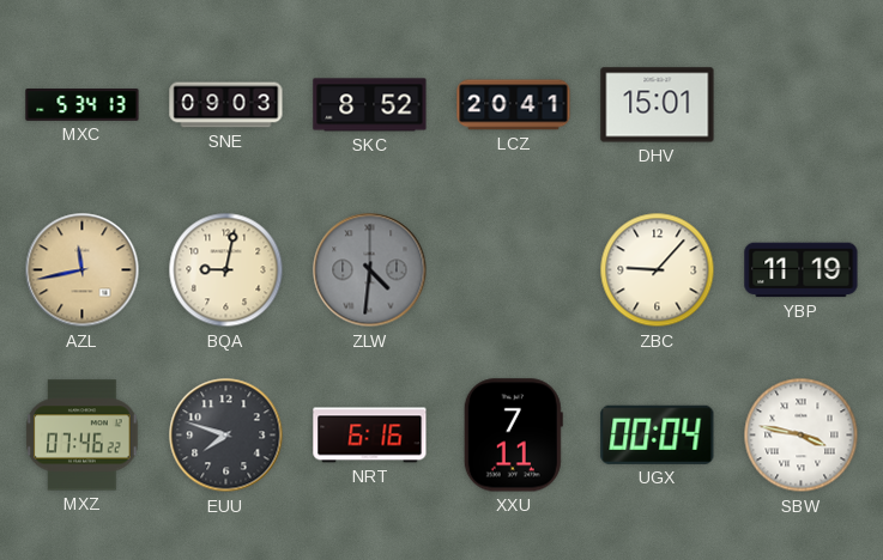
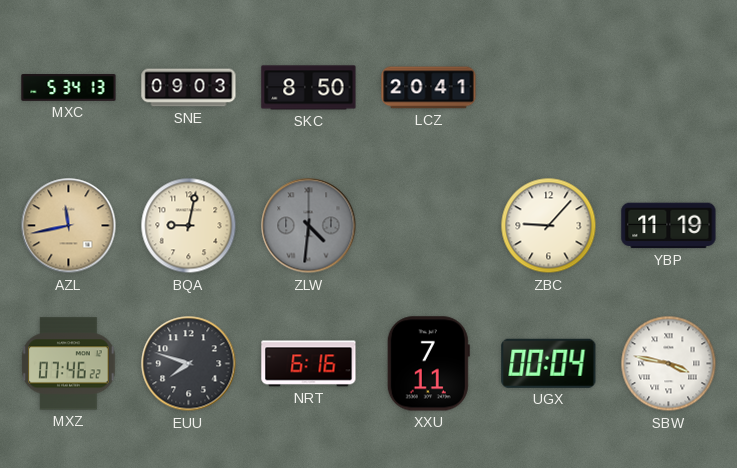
SKC: 8:52 -> 8:50 (309, 88)
DHV: 15:01 -> none (658, 105)
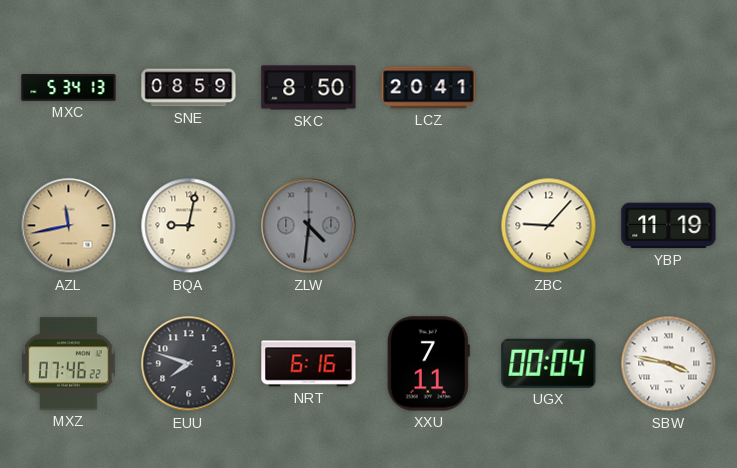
SNE: 09:03 -> 08:59 (189, 88)
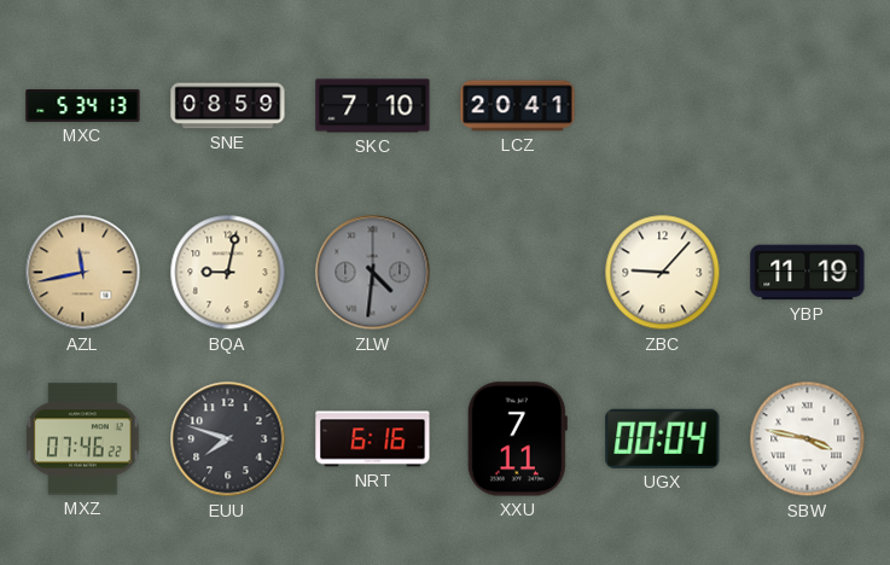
SKC: 8:50 -> 7:10 (373, 106)
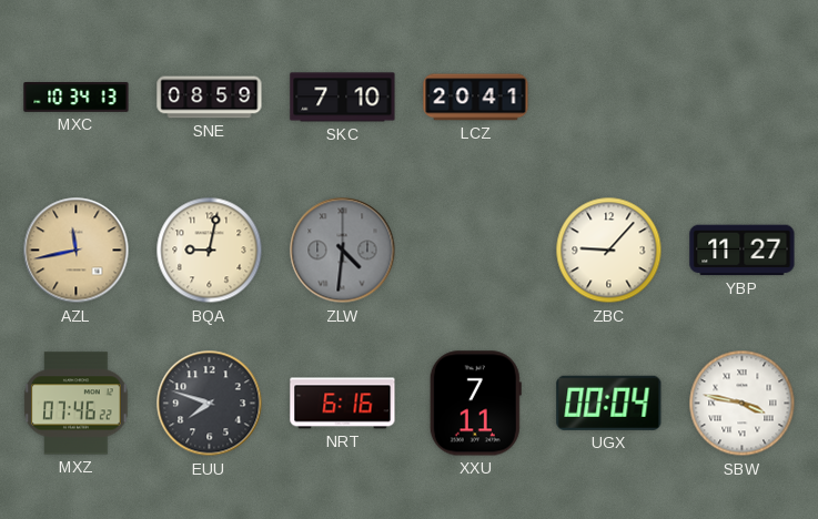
MXC: 5:34 -> 10:34 (77, 98)
YBP: 11:19 -> 11:27 (743, 251)
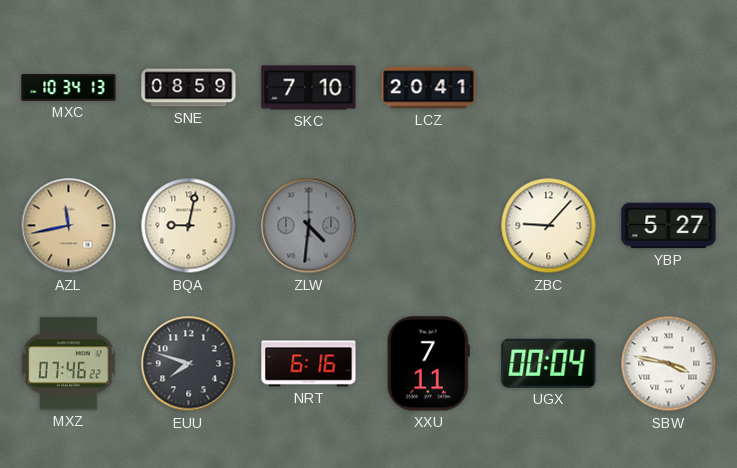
YBP: 11:27 -> 5:27 (669, 226)
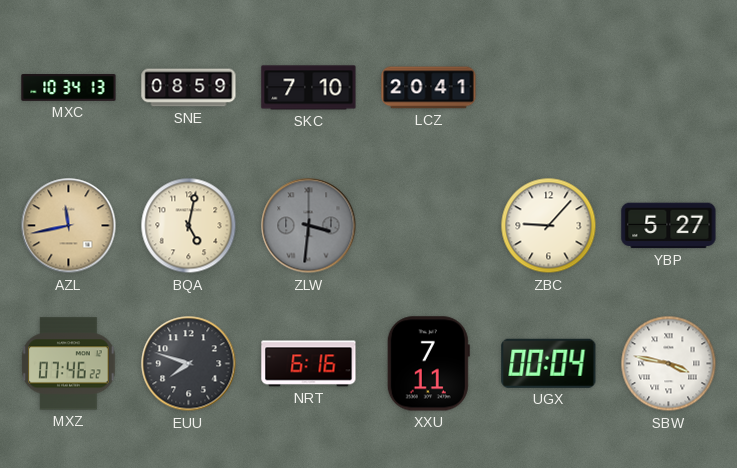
BQA: 9:02 -> 5:02 (189, 226)
ZLW: 4:31 -> 3:31 (309, 226)
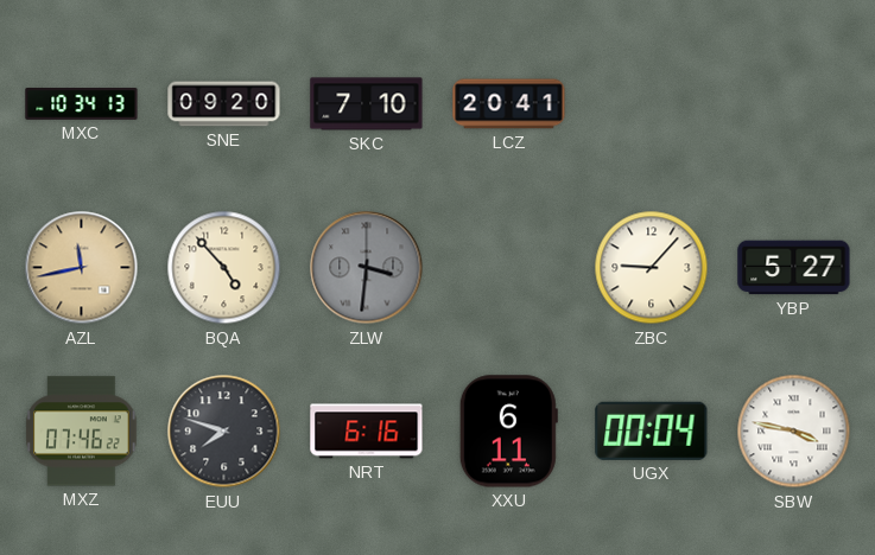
SNE: 08:59 -> 09:20 (224, 104)
BQA: 5:02 -> 4:53 (224, 268)
XXU: 7:11 -> 6:11 (508, 432)
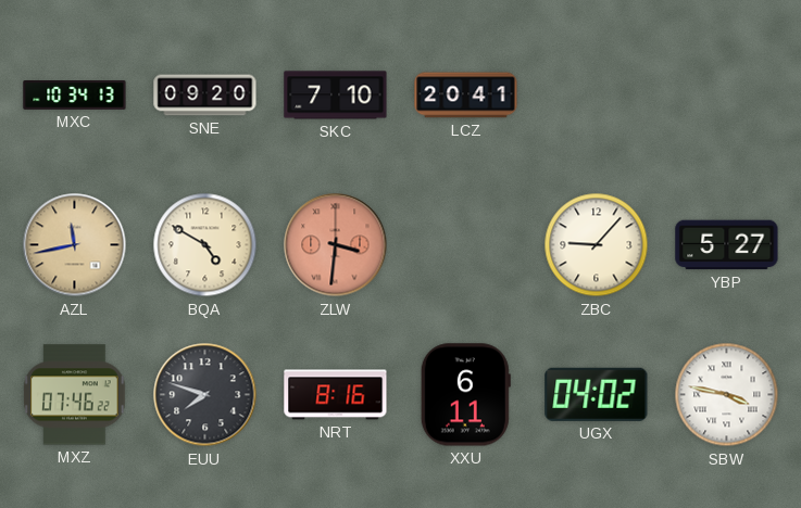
BQA: 4:53 -> 4:50 (205, 245)
ZLW dial: grey -> salmon (336, 245)
NRT: 6:16 -> 8:16 (336, 395)
UGX: 00:04 -> 04:02 (597, 394)
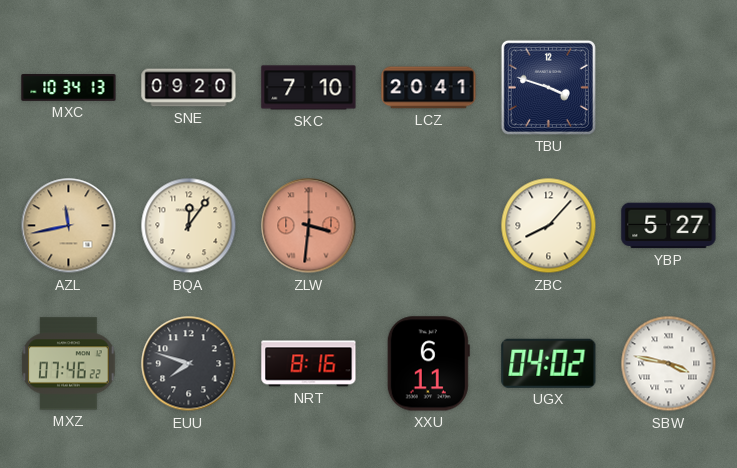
TBU: none -> 3:48 (548, 87)
BQA: 4:50 -> 12:06 (189, 226)
ZBC: 9:07 -> 8:07 (549, 226)
